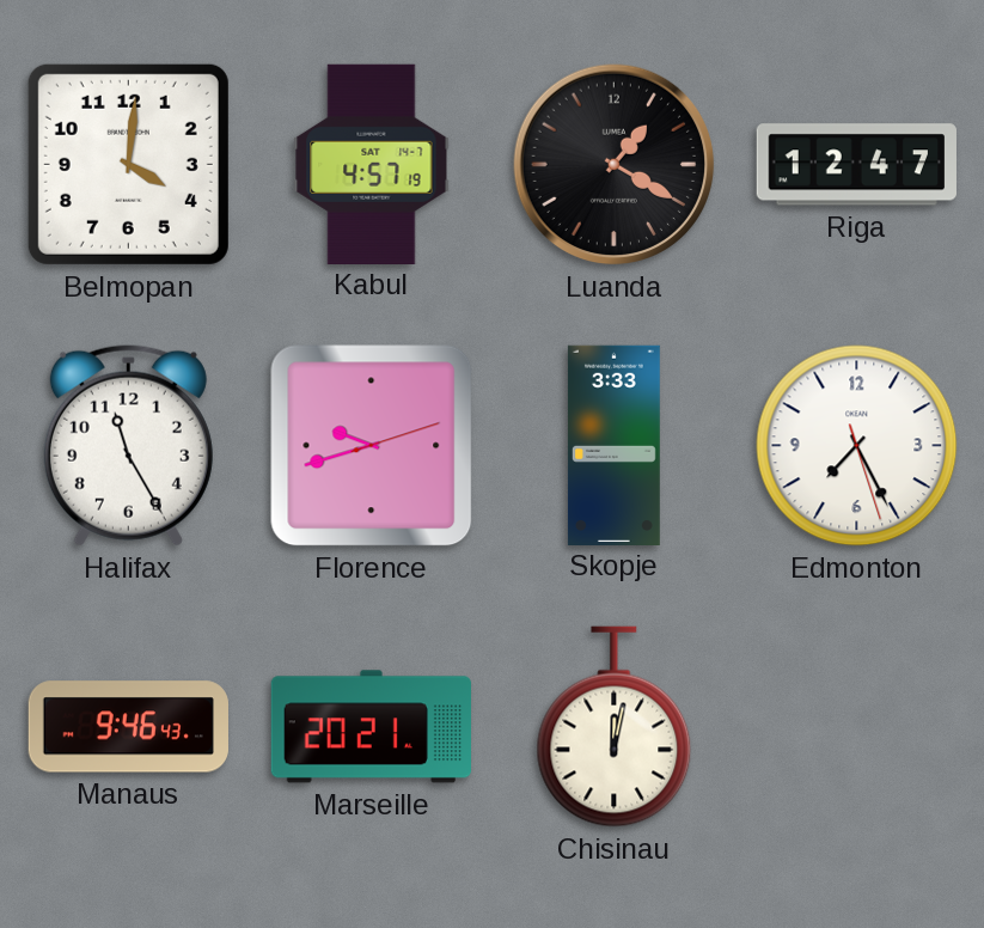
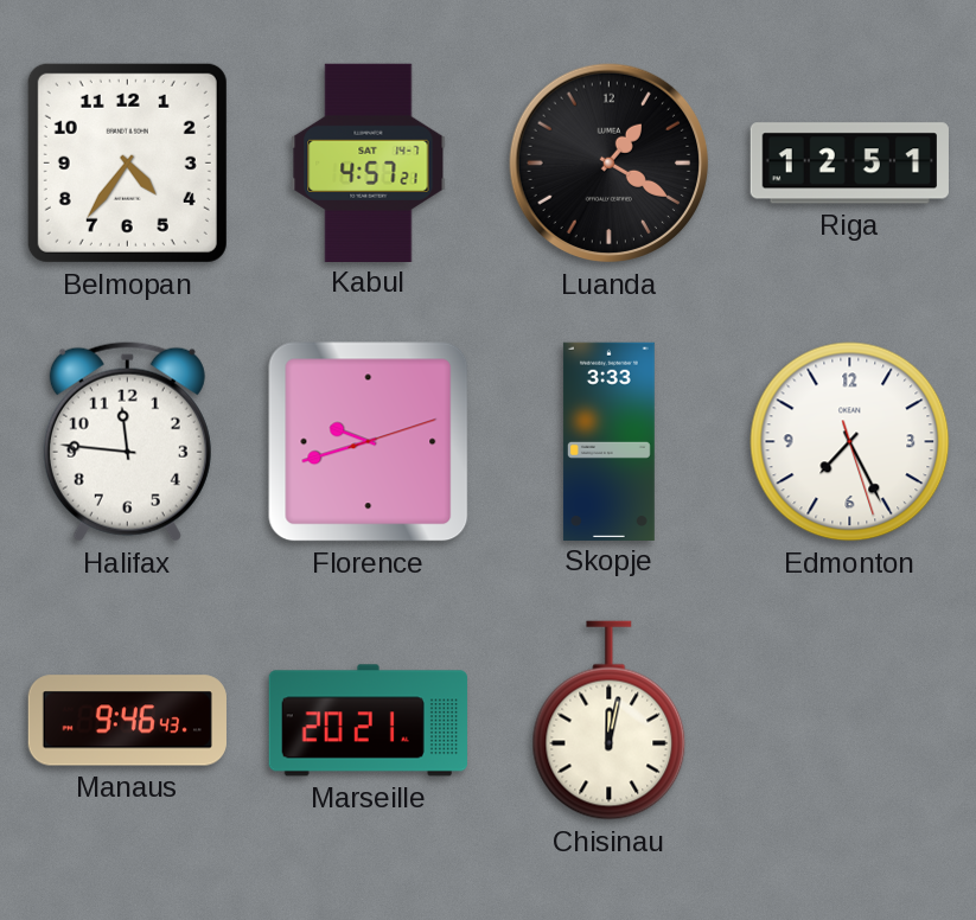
Belmopan: 4:01 -> 4:36 (127, 162)
Kabul: 4:57:19 -> 4:57:21 (369, 162)
Riga: 12:47 -> 12:51 (849, 164)
Halifax: 11:25 -> 11:46 (127, 442)
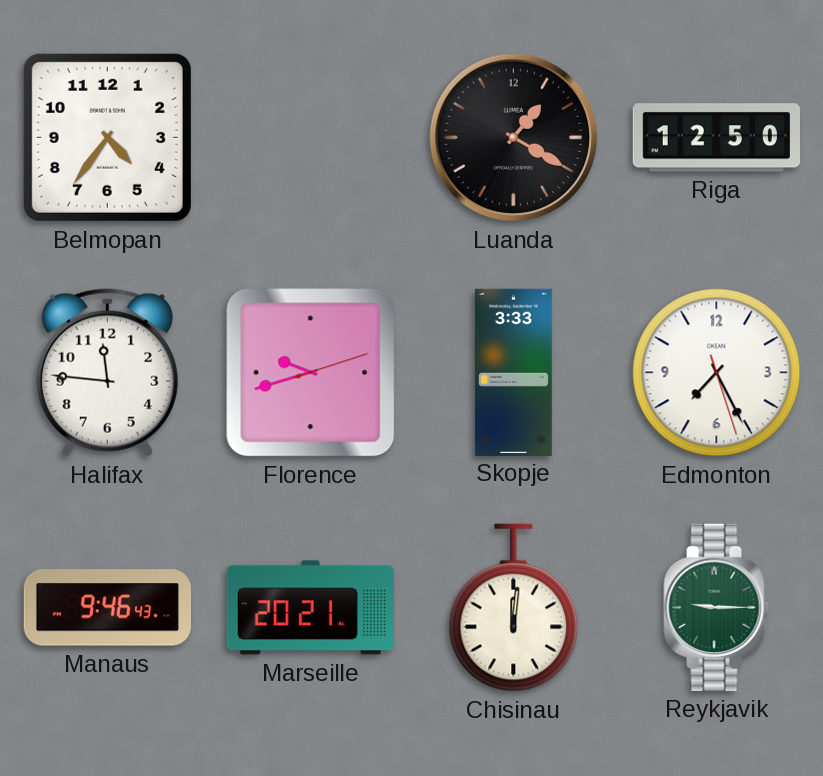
Kabul: 4:57 -> none (369, 162)
Riga: 12:51 -> 12:50 (716, 138)
Chisinau: 12:02 -> 12:01 (514, 608)
Reykjavik: none -> 9:15 (717, 607)
